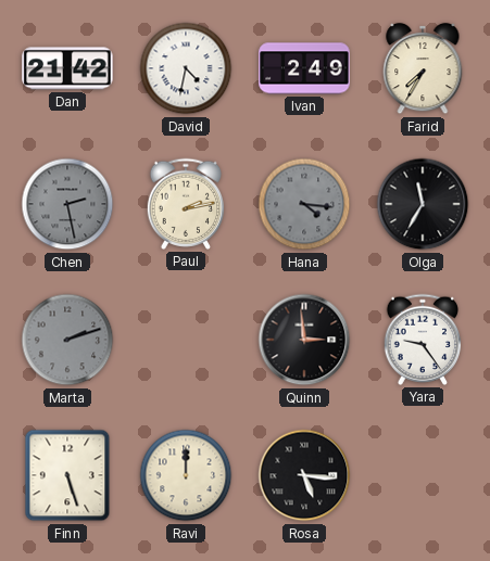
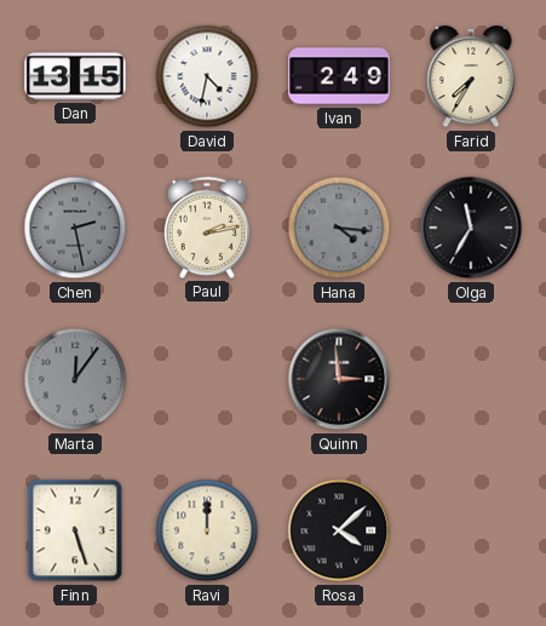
Dan: 21:42 -> 13:15 (75, 76)
Marta: 2:12 -> 12:06 (75, 379)
Yara: 9:24 -> none (423, 340)
Rosa: 5:16 -> 4:08 (339, 530)
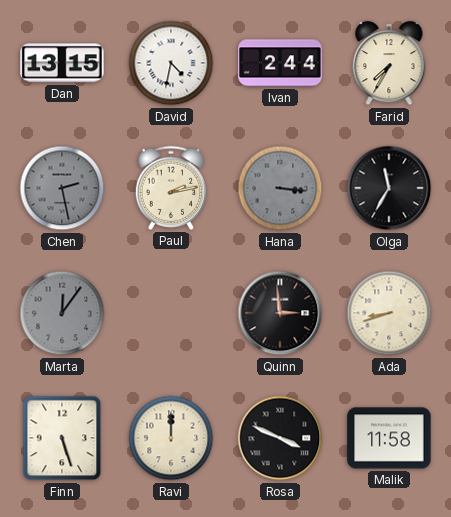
Ivan: 2:49 -> 2:44 (280, 63)
Hana: 4:16 -> 3:16 (280, 188)
Ada: none -> 8:42 (389, 313)
Rosa: 4:08 -> 3:49 (280, 438)
Malik: none -> 11:58 (389, 438)
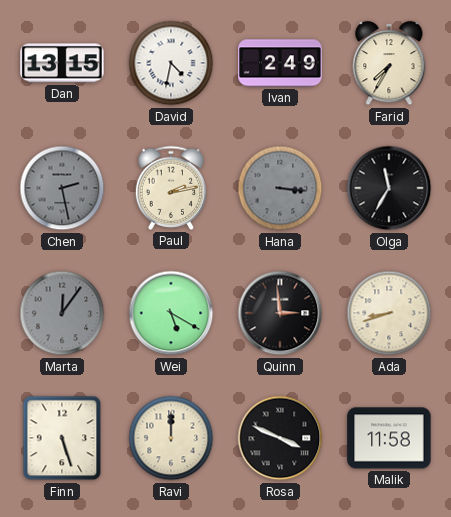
Ivan: 2:44 -> 2:49 (280, 63)
Wei: none -> 5:20 (171, 313)
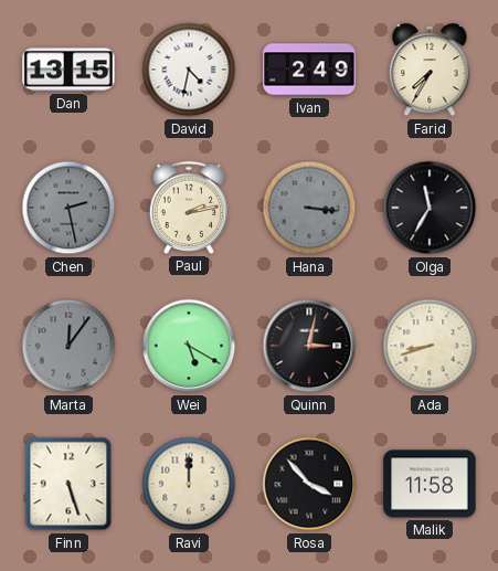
Quinn: 2:59 -> 3:02 (309, 346)
Rosa: 3:49 -> 3:53 (309, 484)
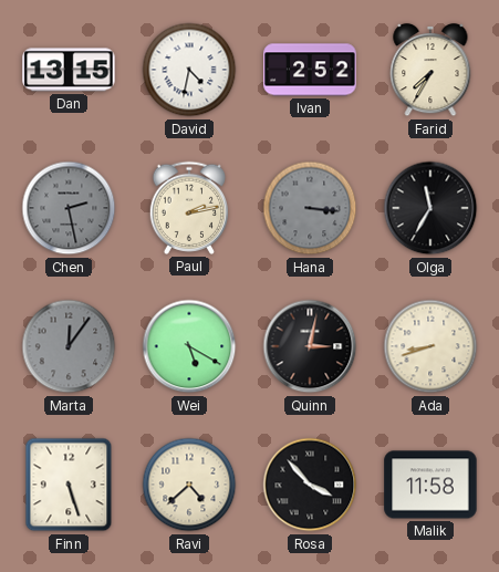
Ivan: 2:49 -> 2:52 (310, 70)
Ravi: 12:00 -> 4:38 (189, 485)
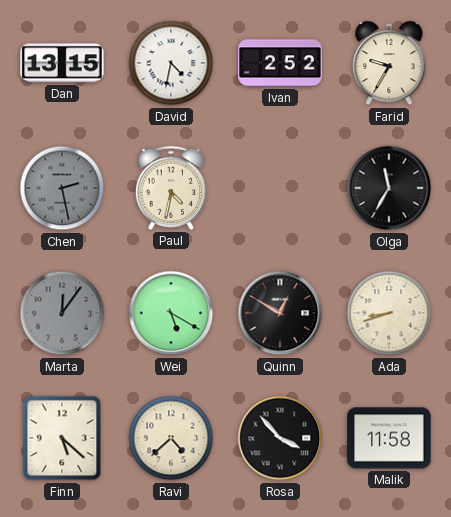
Farid: 7:35 -> 9:35 (389, 63)
Paul: 2:13 -> 4:32 (171, 188)
Hana: 3:16 -> none (310, 208)
Quinn: 3:02 -> 12:50 (280, 313)
Finn: 5:27 -> 5:22 (62, 438)
